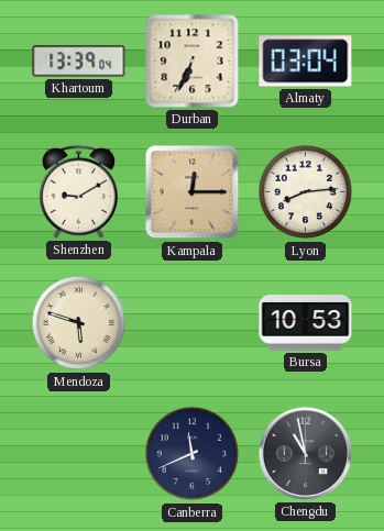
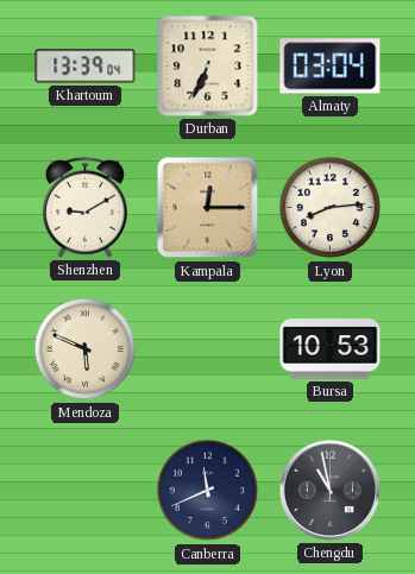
Mendoza: 5:48 -> 5:49 (86, 349)
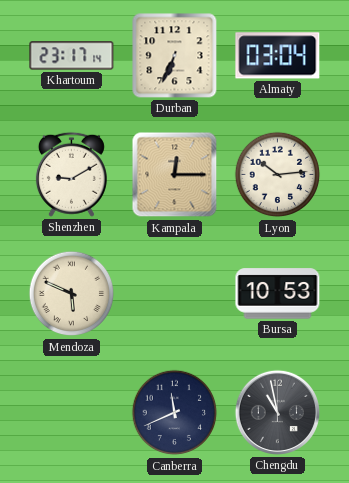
Khartoum: 13:39 -> 23:17 (72, 56)
Lyon: 8:14 -> 10:14 (278, 175)
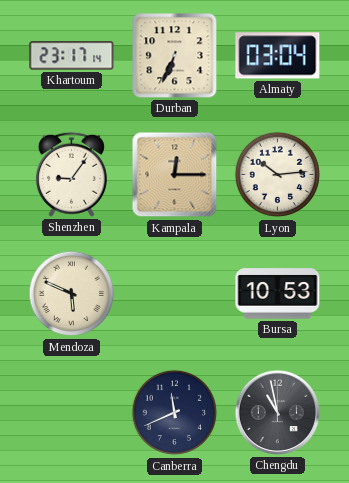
Shenzhen: 9:10 -> 9:06 (71, 174)
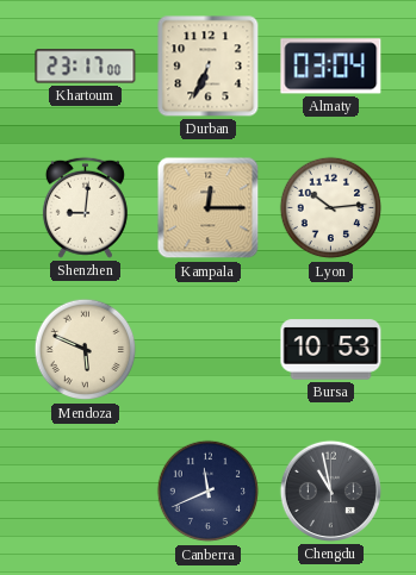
Khartoum: 23:17:14 -> 23:17:00 (86, 67)
Shenzhen: 9:06 -> 9:01 (85, 207)
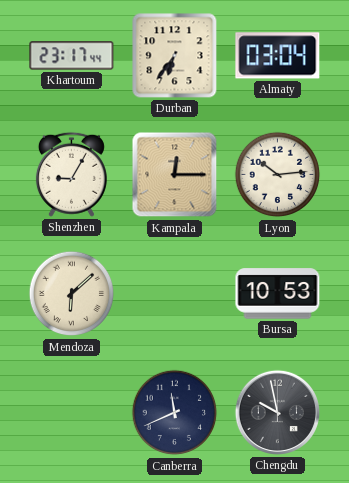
Khartoum: 23:17:00 -> 23:17:44 (72, 56)
Durban: 6:34 -> 6:36 (175, 56)
Shenzhen: 9:01 -> 9:05 (71, 174)
Mendoza: 5:49 -> 6:08 (72, 294)
Chengdu: 10:58 -> 9:58 (277, 412)
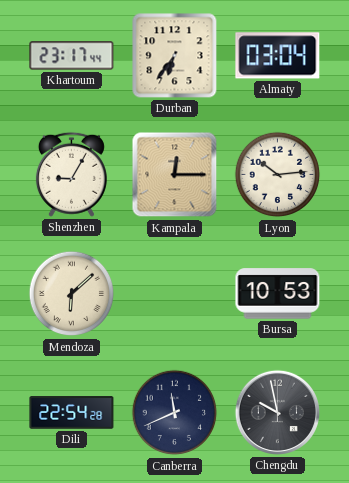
Dili: none -> 22:54 (72, 413)
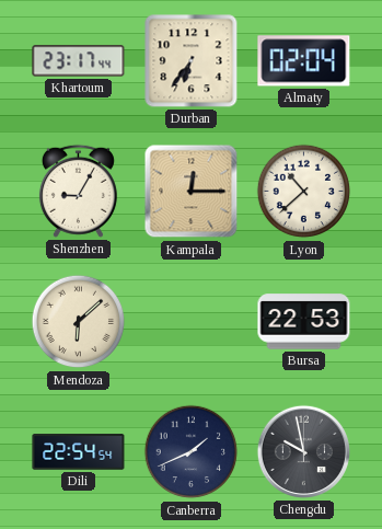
Almaty: 03:04 -> 02:04 (304, 61)
Lyon: 10:14 -> 10:38 (304, 192)
Bursa: 10:53 -> 22:53 (304, 322)
Dili: 22:54:28 -> 22:54:54 (79, 452)
Canberra: 11:41 -> 1:41 (192, 452)
